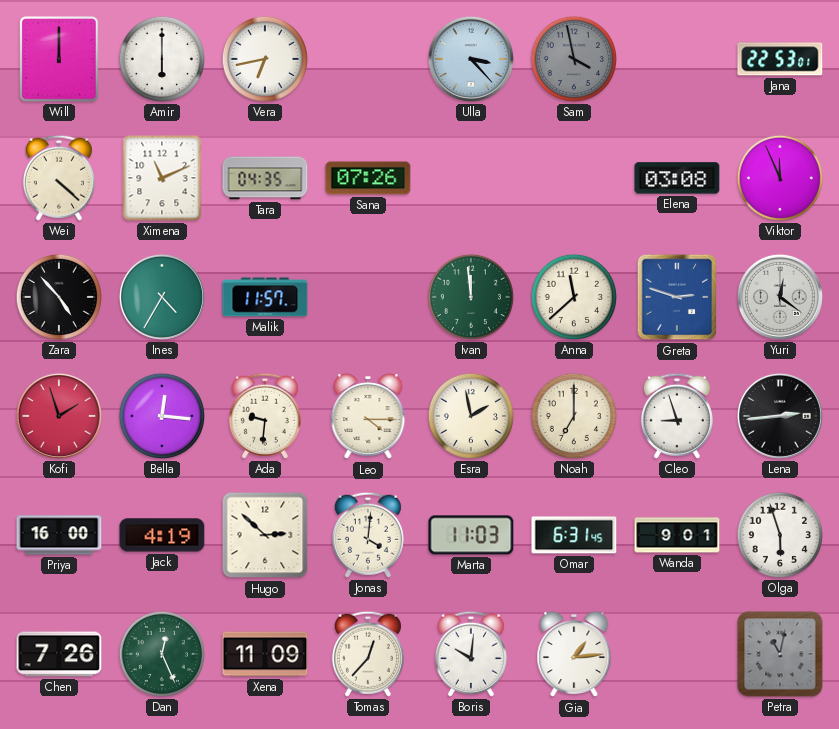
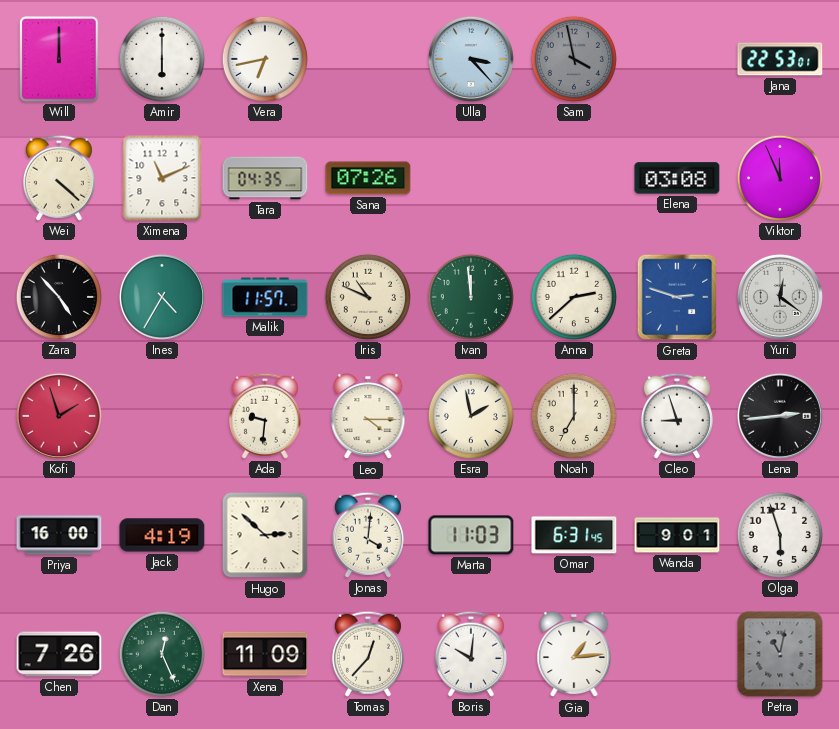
Iris: none -> 10:49 (368, 297)
Anna: 11:38 -> 2:38 (574, 297)
Bella: 12:16 -> none (162, 416)
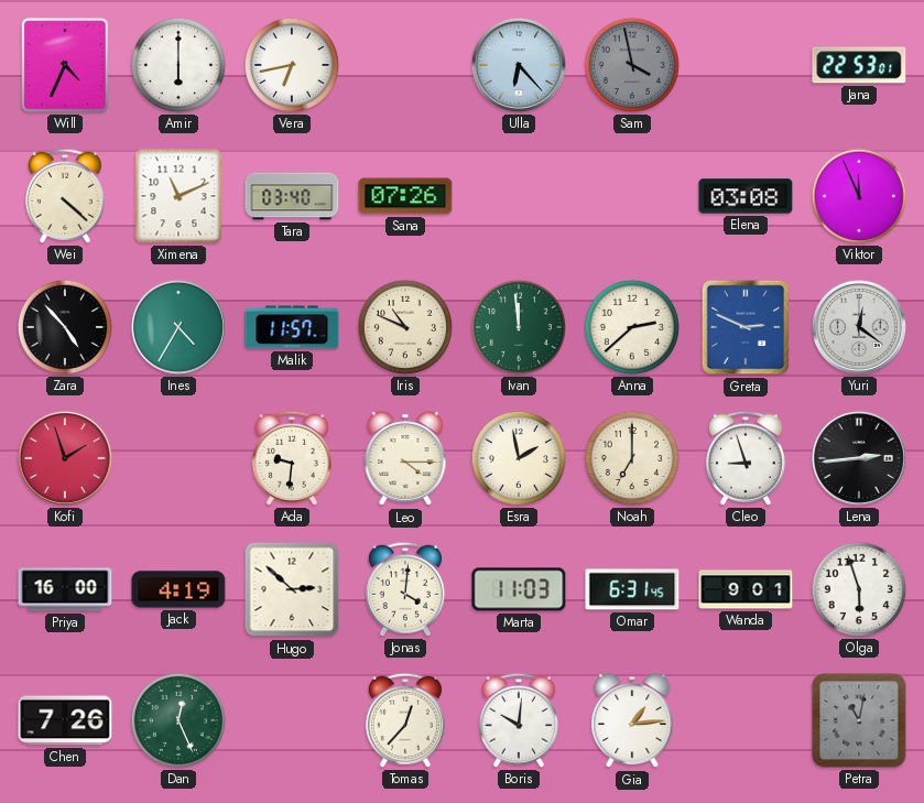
Will: 12:00 -> 4:34 (65, 65)
Ulla: 3:23 -> 6:23 (519, 65)
Tara: 04:35 -> 03:40 (292, 196)
Greta: 2:48 -> 2:49 (746, 327)
Xena: 11:09 -> none (265, 654)
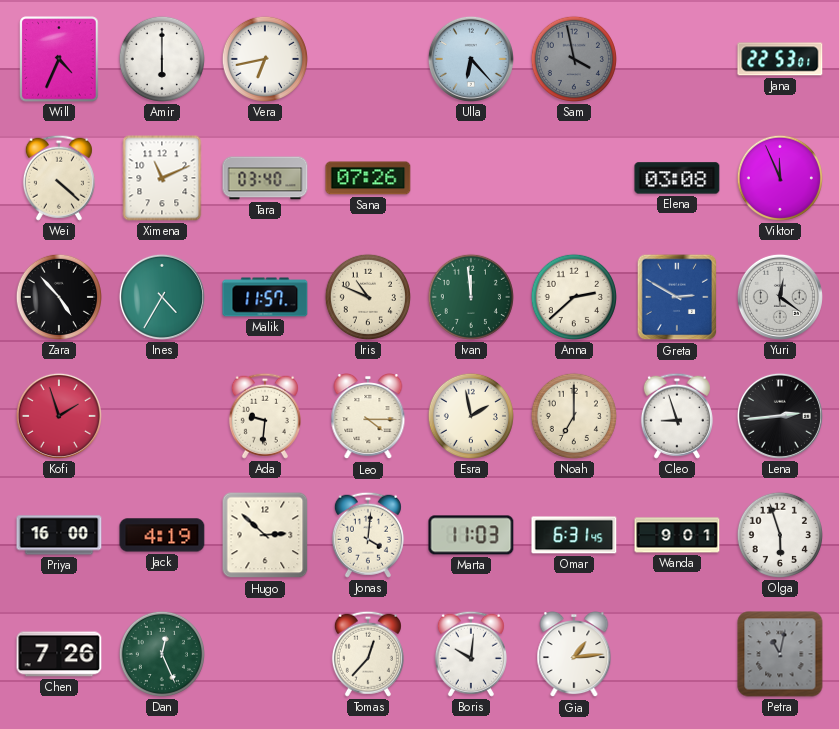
Greta: 2:49 -> 2:50 (677, 297)
